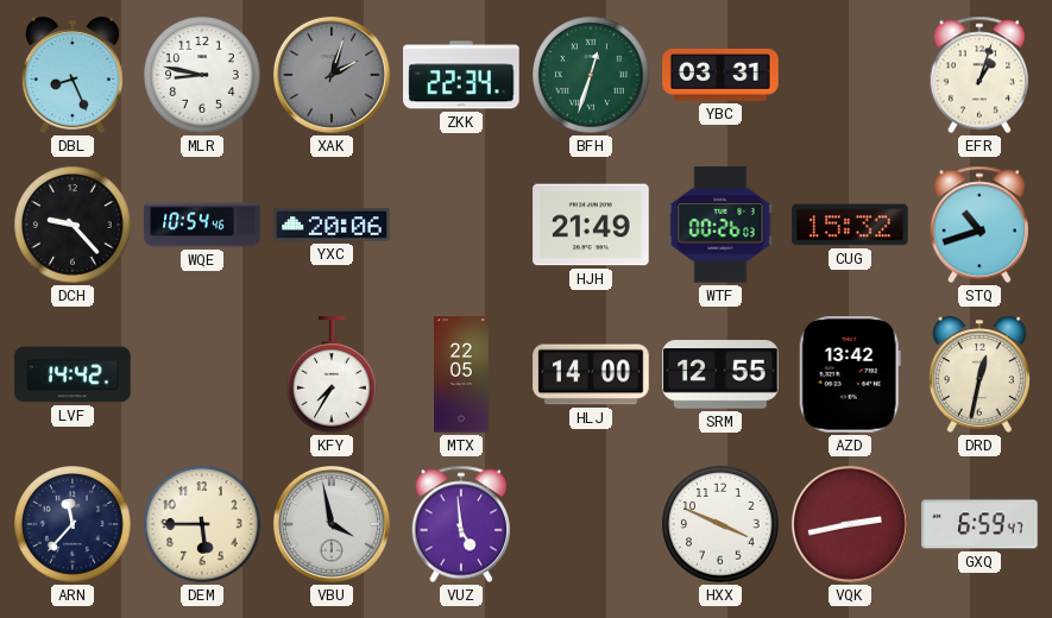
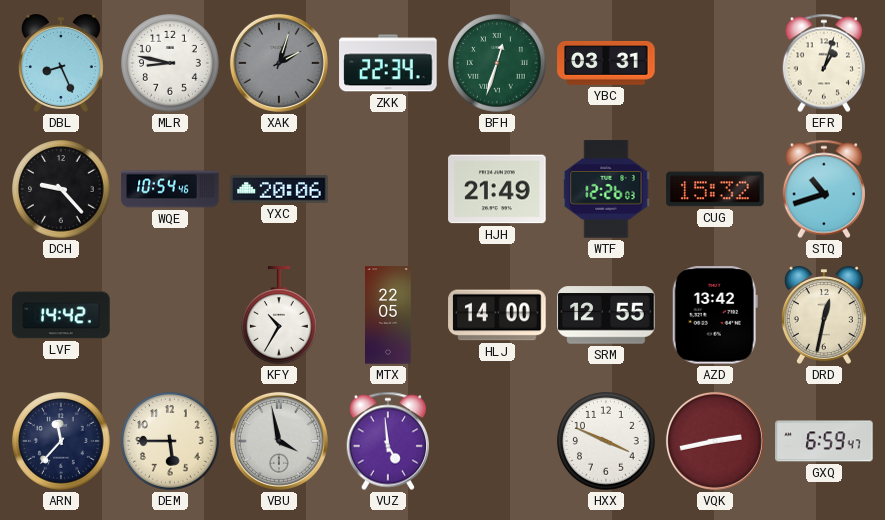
WTF: 00:26 -> 12:26 (606, 189)
KFY: 7:35 -> 10:35 (280, 315)
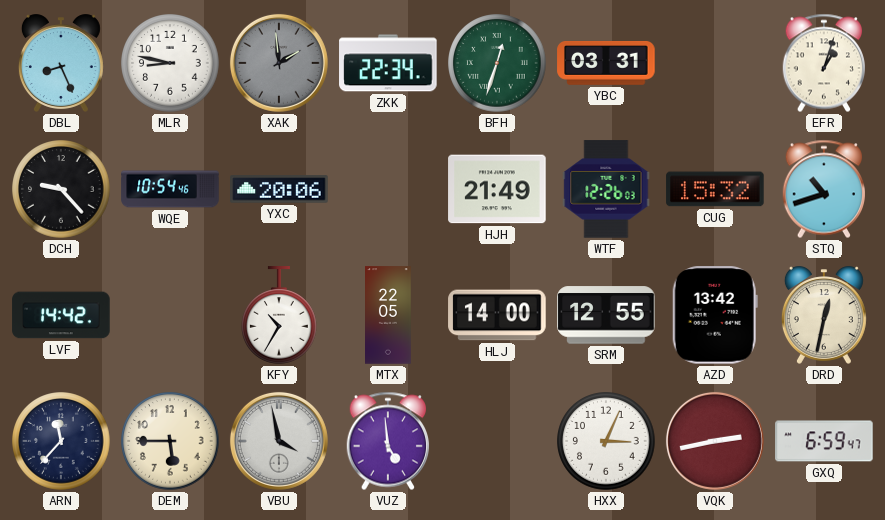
XAK: 2:03 -> 1:59 (279, 63)
HXX: 3:49 -> 3:04 (606, 441)
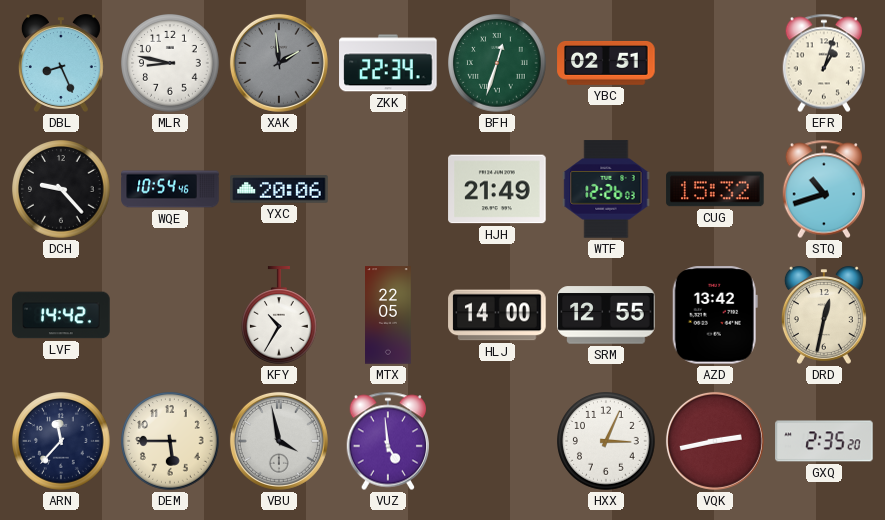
YBC: 03:31 -> 02:51 (606, 63)
GXQ: 6:59 -> 2:35 (824, 441)
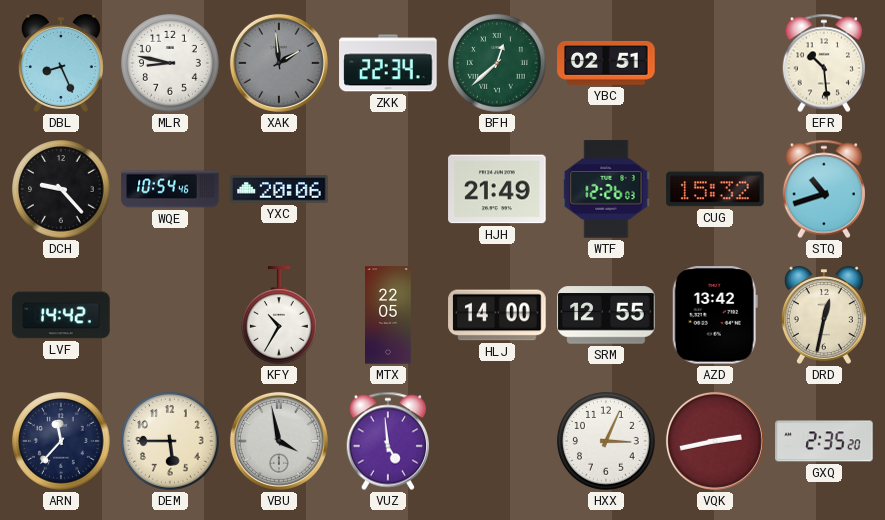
BFH: 12:33 -> 12:38 (497, 63)
EFR: 1:03 -> 10:29 (823, 63)
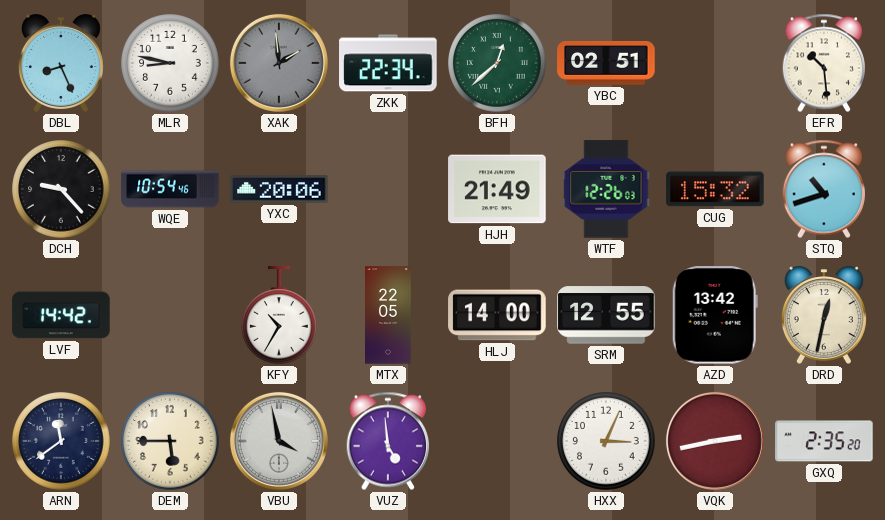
ARN: 11:37 -> 11:39 (61, 441)
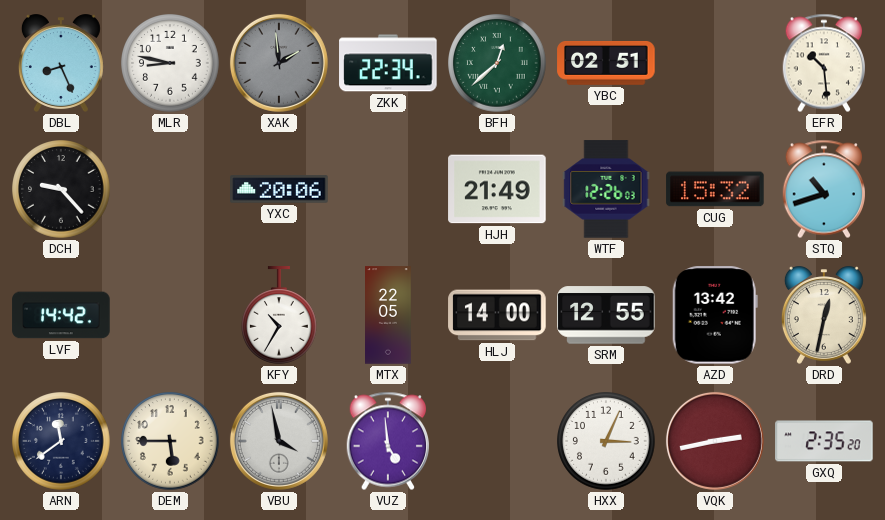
WQE: 10:54 -> none (170, 189)
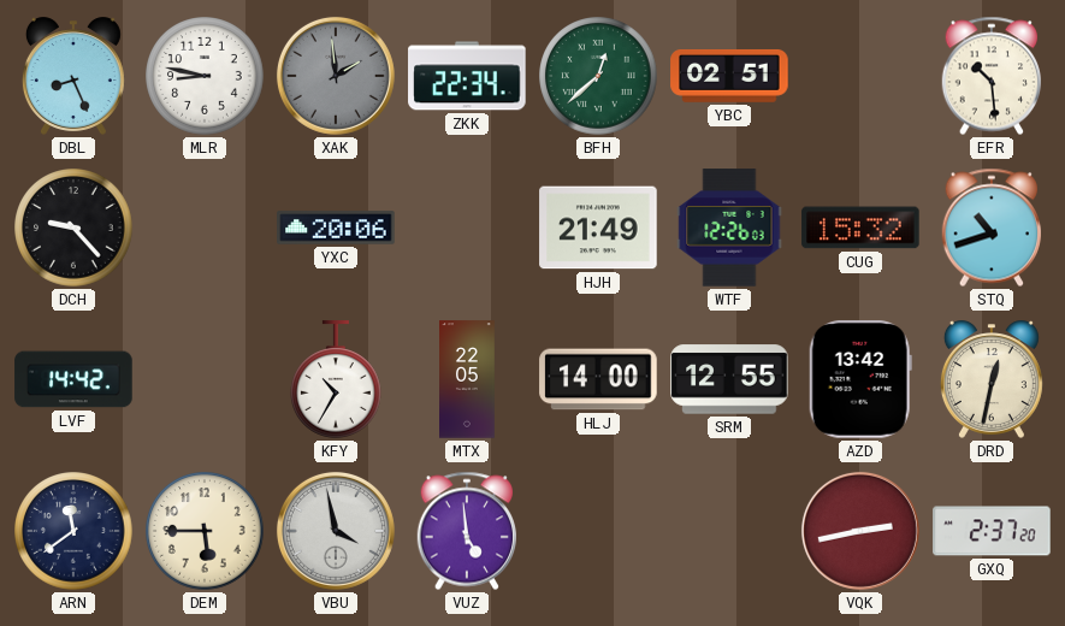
HXX: 3:04 -> none (606, 441)
GXQ: 2:35 -> 2:37 (992, 531)
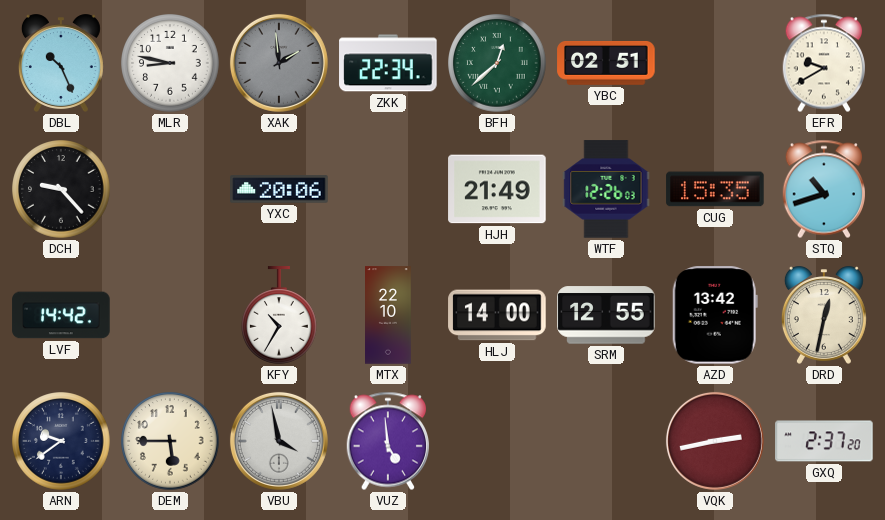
DBL: 8:26 -> 10:26 (61, 63)
EFR: 10:29 -> 9:40 (823, 63)
CUG: 15:32 -> 15:35 (715, 189)
MTX: 22:05 -> 22:10 (389, 315)
ARN: 11:39 -> 9:39 (61, 441)
